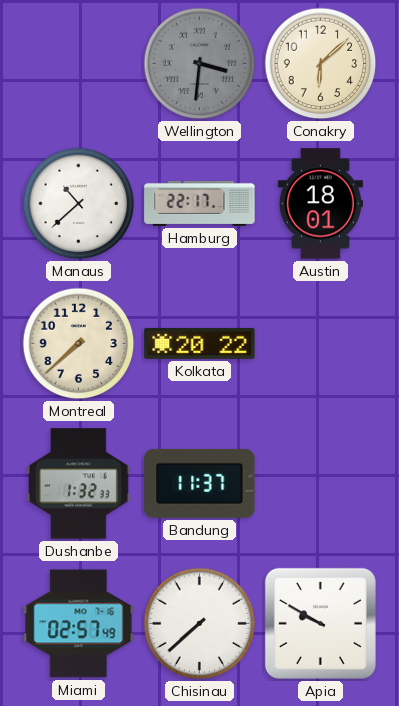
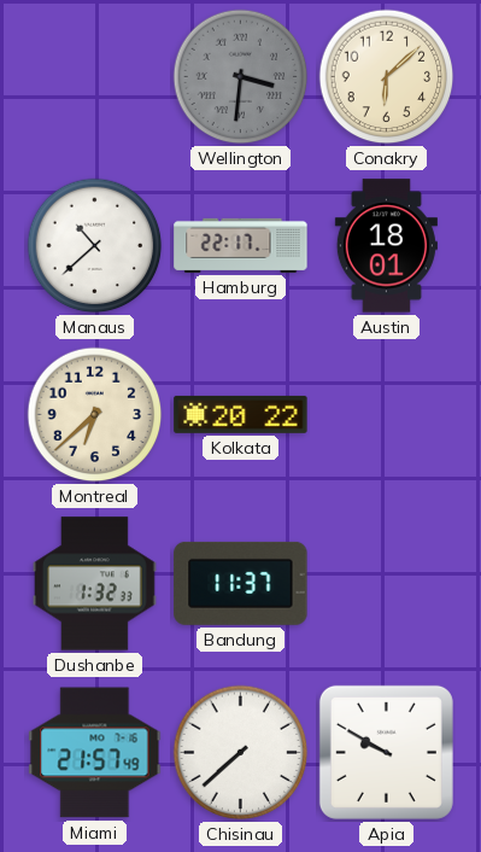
Montreal: 7:38 -> 6:38 (95, 415)
Miami: 02:57 -> 21:57 (95, 753)
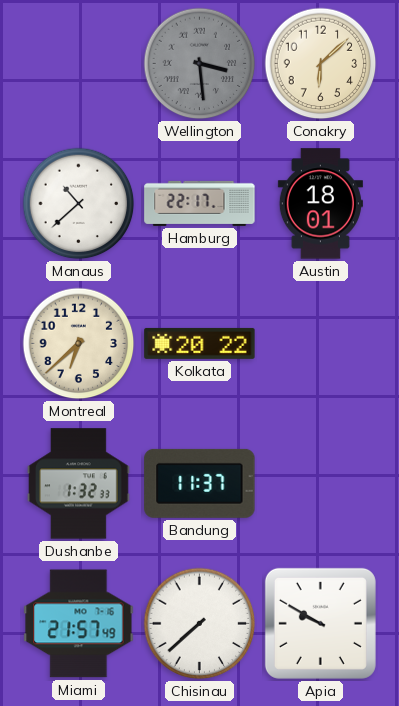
Wellington: 3:31 -> 3:29 (200, 64)
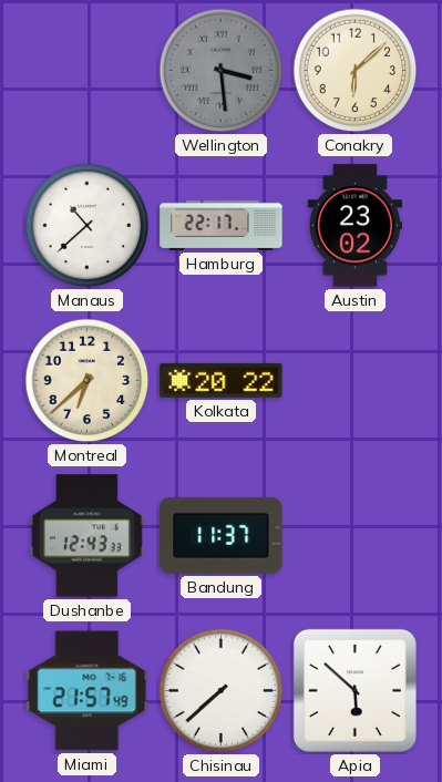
Austin: 18:01 -> 23:02 (354, 226)
Dushanbe: 1:32 -> 12:43 (88, 536)
Apia: 9:50 -> 5:52 (354, 690)
